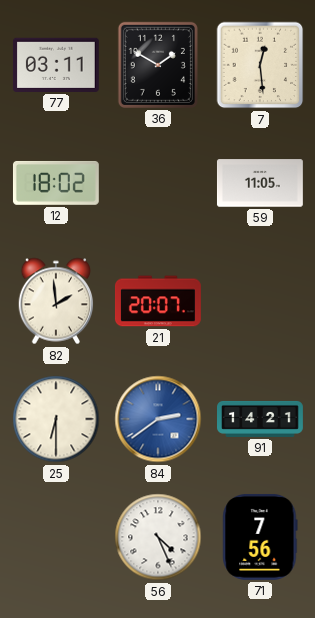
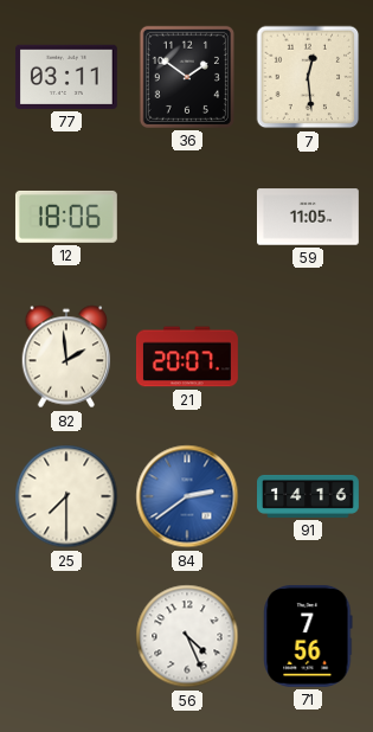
36: 1:50 -> 1:51 (187, 77)
12: 18:02 -> 18:06 (66, 217)
25: 6:30 -> 7:30 (66, 496)
91: 14:21 -> 14:16 (309, 496)
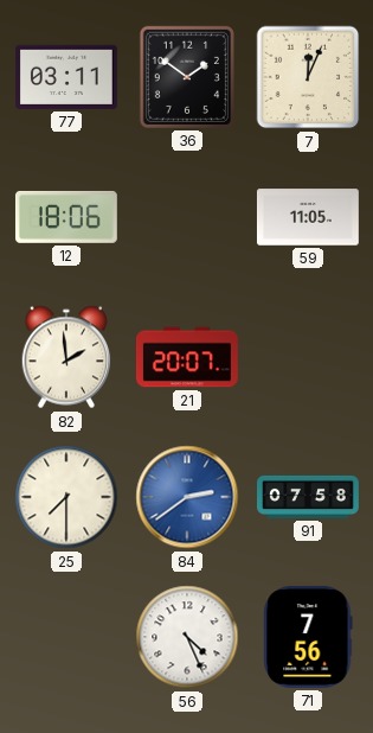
7: 12:29 -> 12:04 (308, 77)
91: 14:16 -> 07:58 (309, 497)
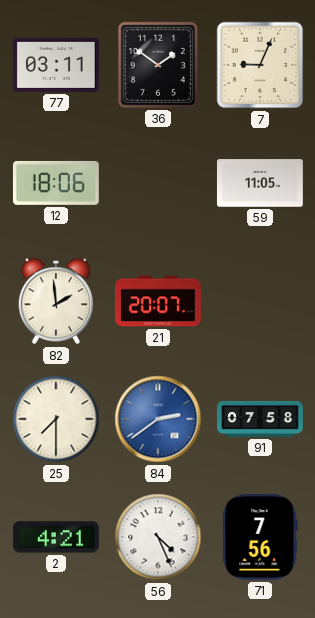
7: 12:04 -> 9:04 (260, 65)
2: none -> 4:21 (56, 537)
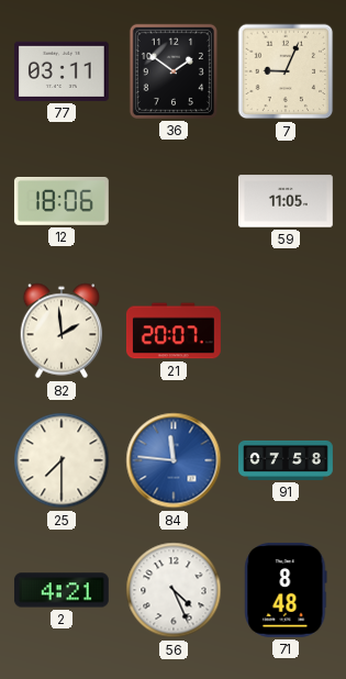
84: 2:39 -> 11:46 (174, 460)
71: 7:56 -> 8:48 (286, 590)
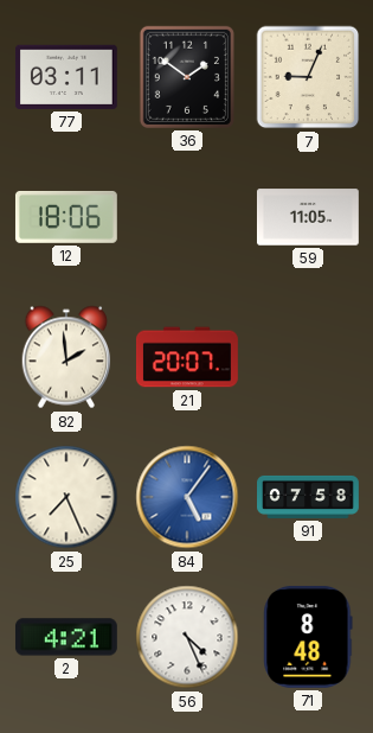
25: 7:30 -> 7:26 (66, 497)
84: 11:46 -> 5:06 (187, 497)
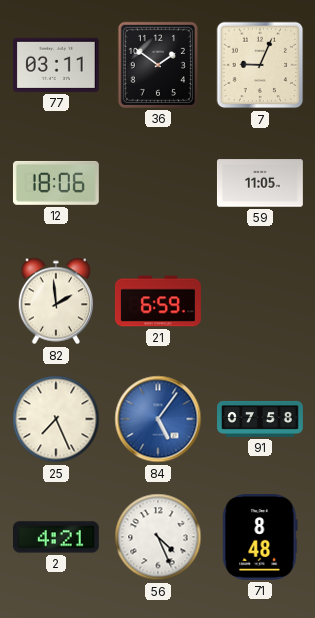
21: 20:07 -> 6:59 (158, 301)
